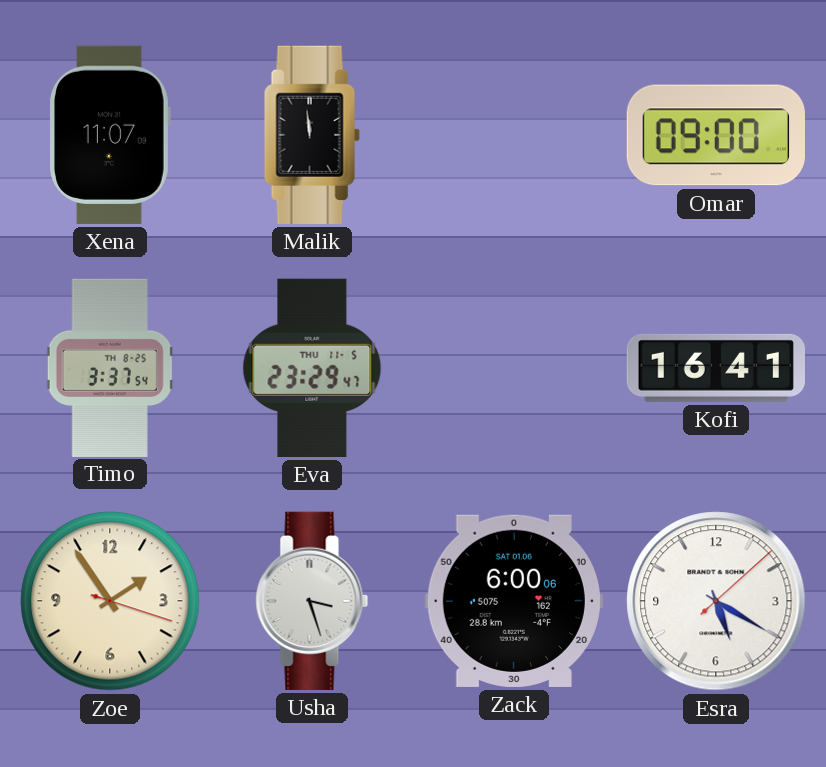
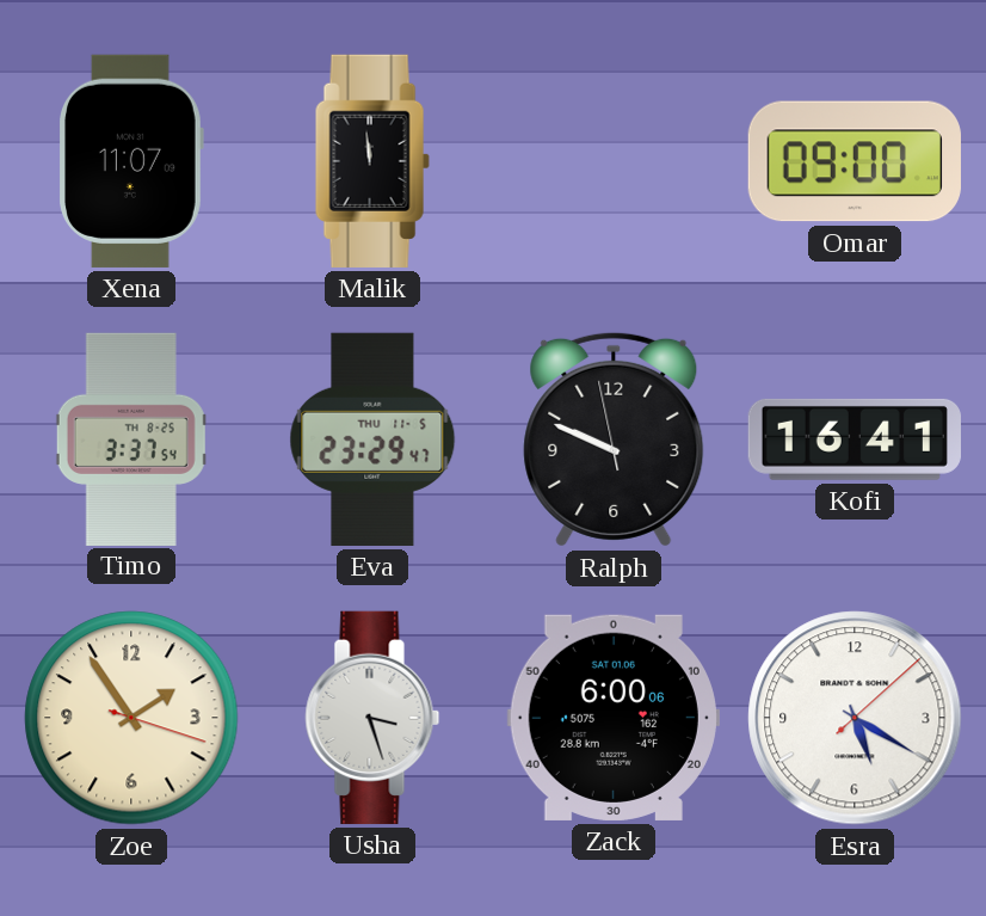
Ralph: none -> 9:48 (614, 439)
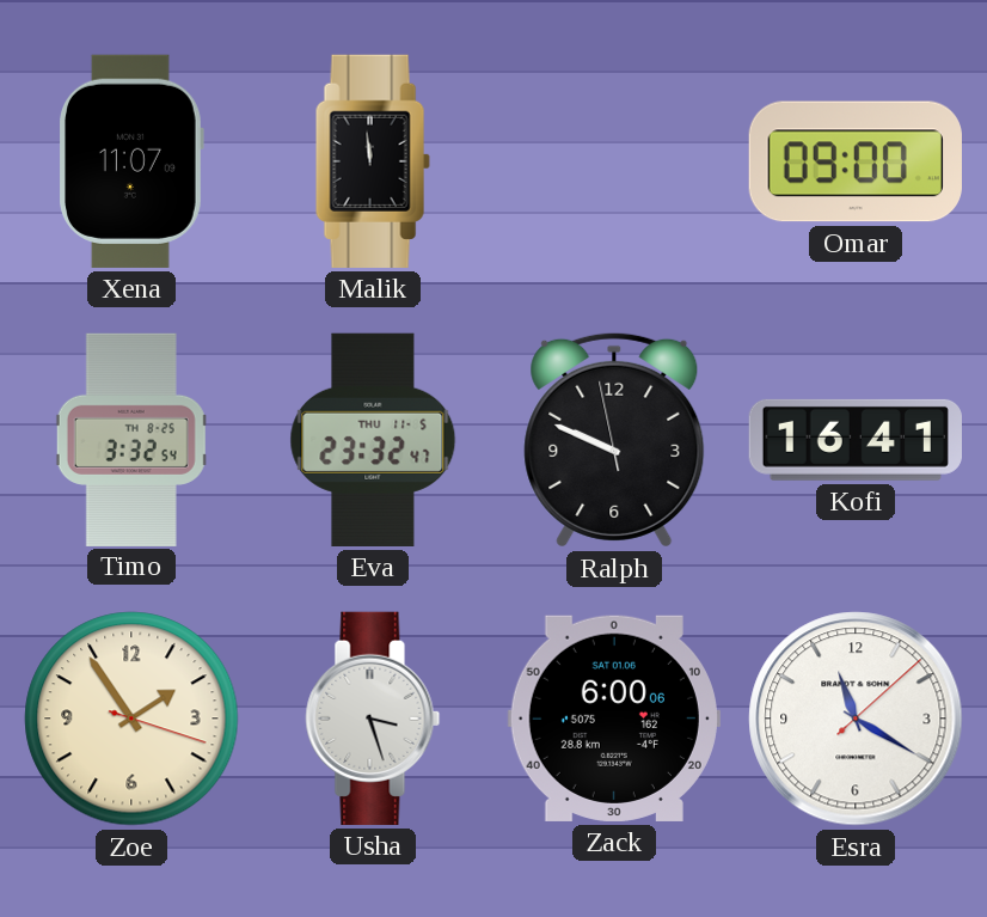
Timo: 3:37 -> 3:32 (131, 439)
Eva: 23:29 -> 23:32 (373, 440)
Esra: 5:20 -> 11:20 (856, 719)
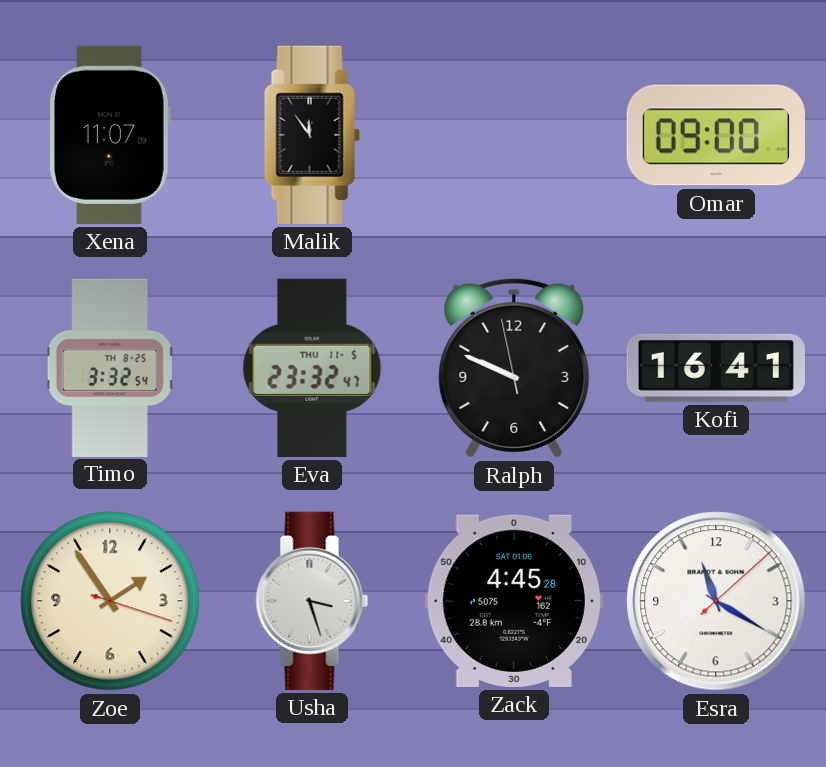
Malik: 11:59 -> 11:54 (312, 135)
Zack: 6:00 -> 4:45 (514, 601)
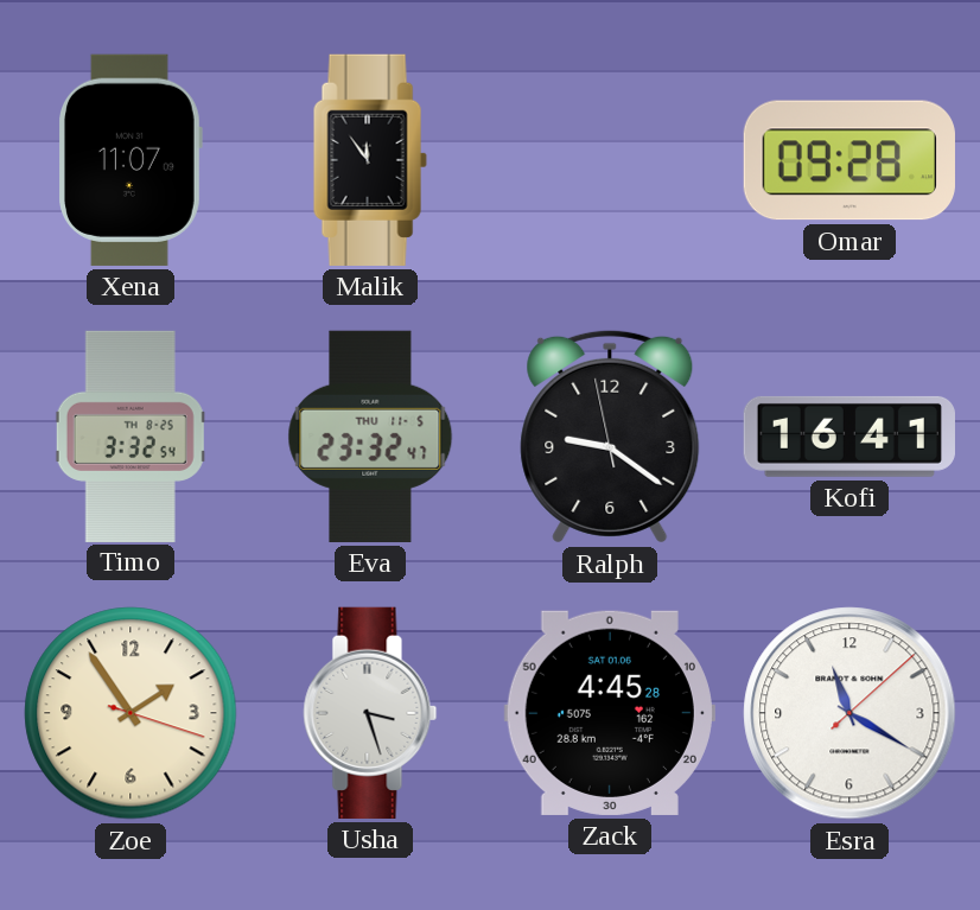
Omar: 09:00 -> 09:28 (849, 160)
Ralph: 9:48 -> 9:20 (610, 437)
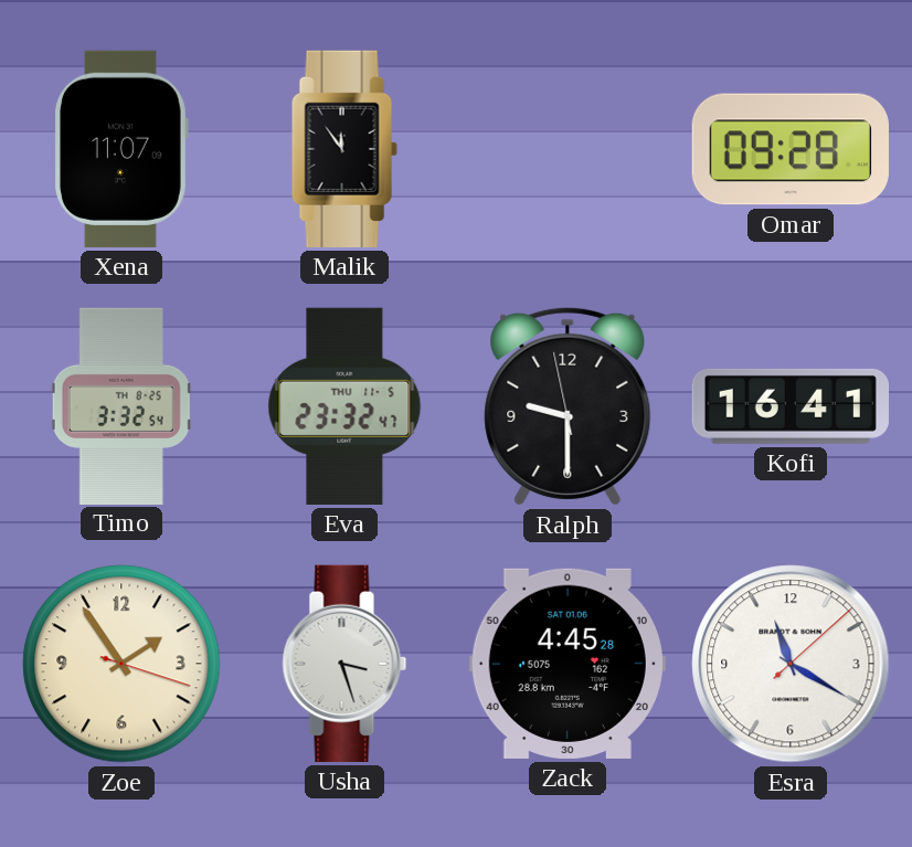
Ralph: 9:20 -> 9:29 (568, 406)
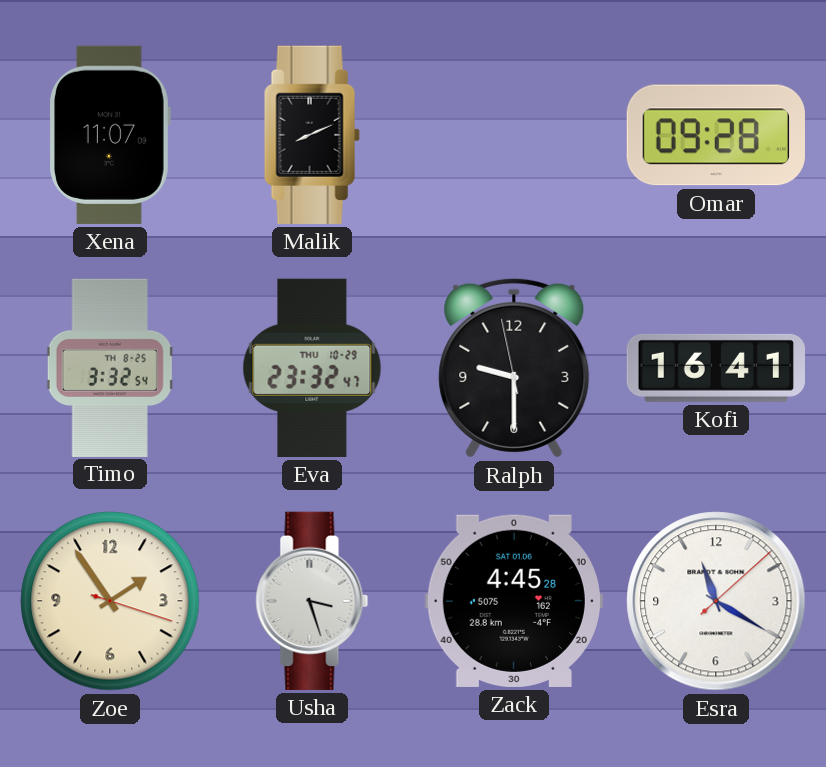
Malik: 11:54 -> 8:11 (312, 135)
Eva date: THU 11-5 -> THU 10-29 (312, 368)
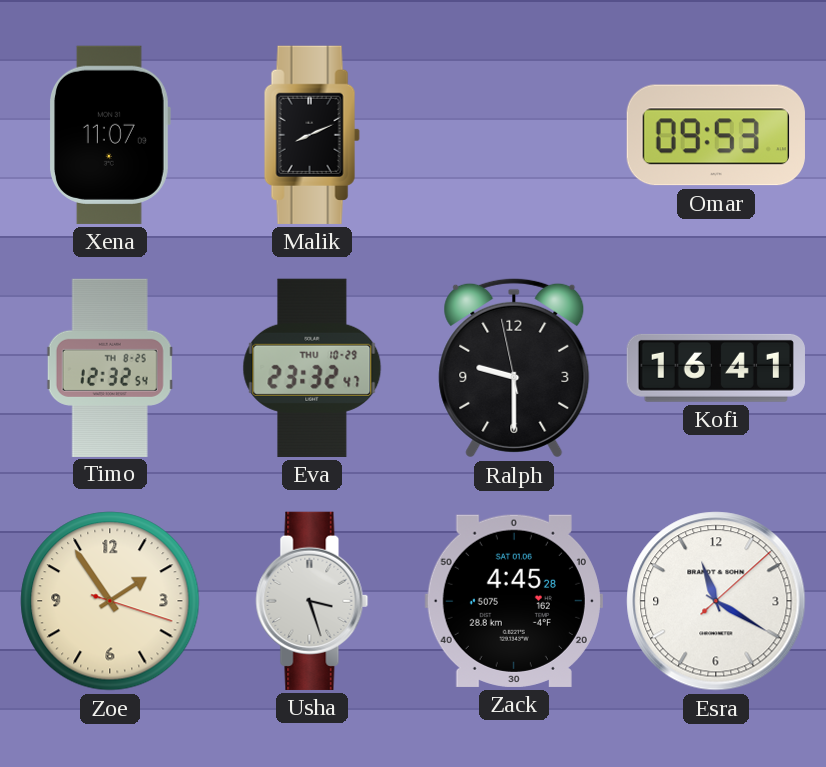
Omar: 09:28 -> 09:53 (716, 135)
Timo: 3:32 -> 12:32 (110, 367)
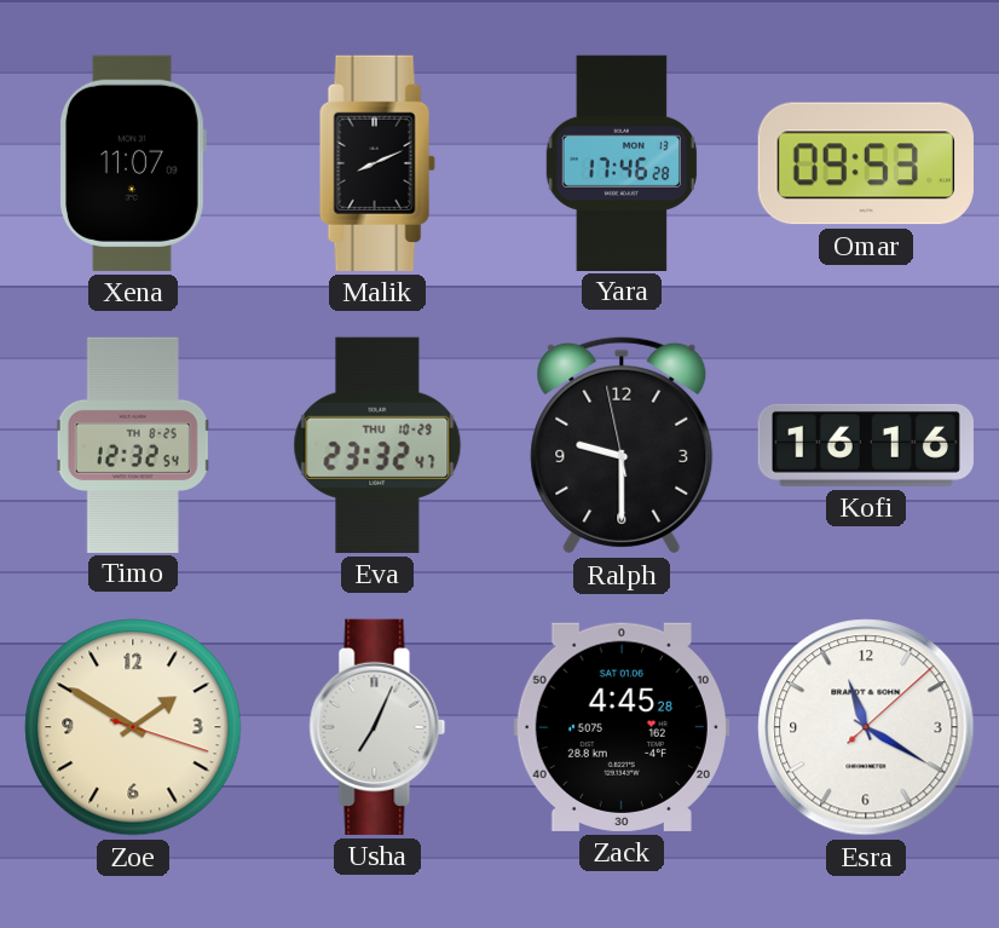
Yara: none -> 17:46 (622, 162)
Kofi: 16:41 -> 16:16 (866, 445)
Zoe: 1:54 -> 1:50 (133, 727)
Usha: 3:27 -> 7:04 (377, 727)
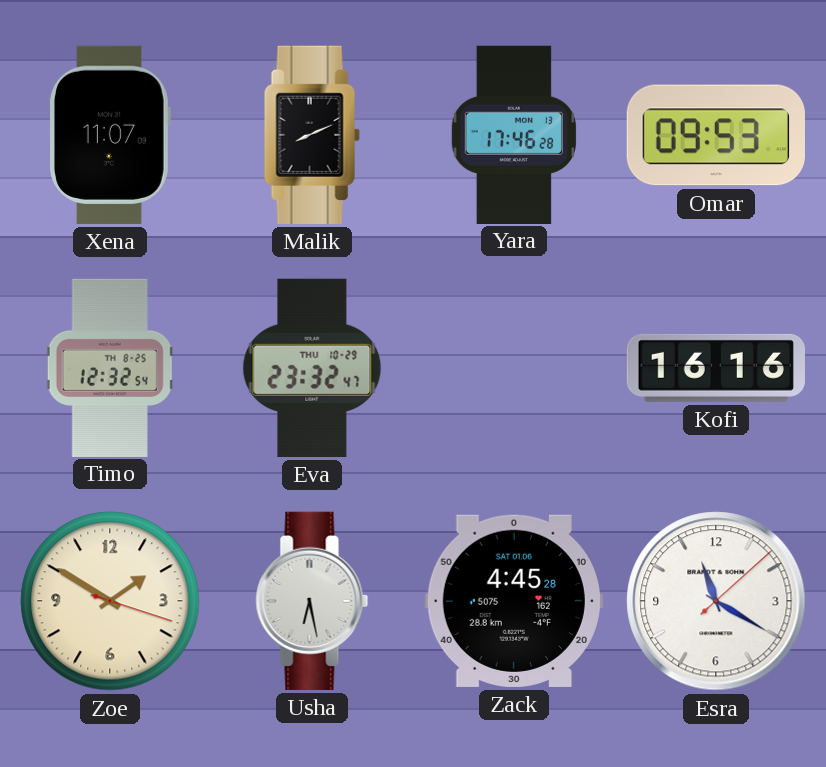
Ralph: 9:29 -> none (622, 445)
Usha: 7:04 -> 6:28 (312, 601)
